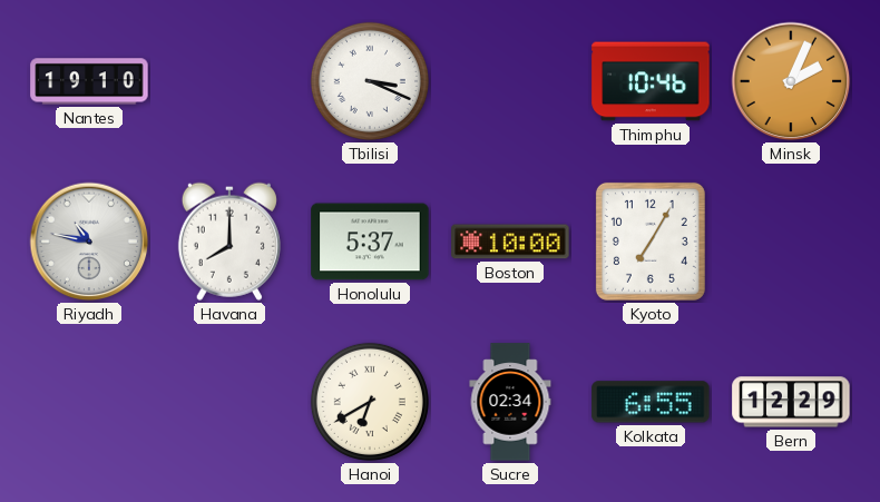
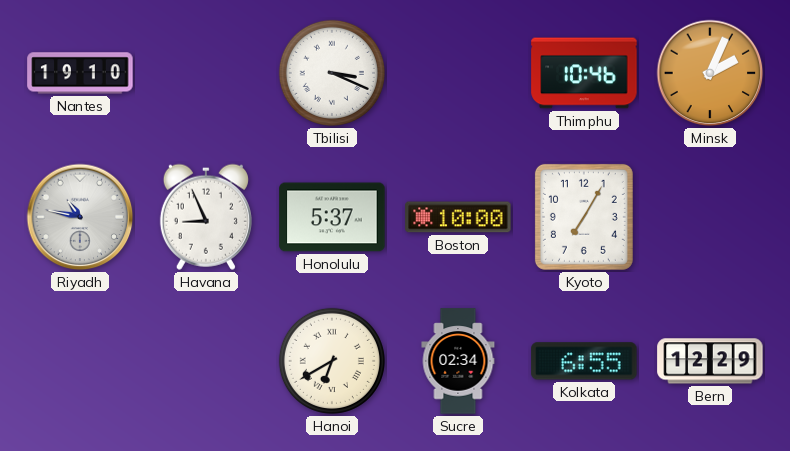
Havana: 8:00 -> 8:56 (206, 217)
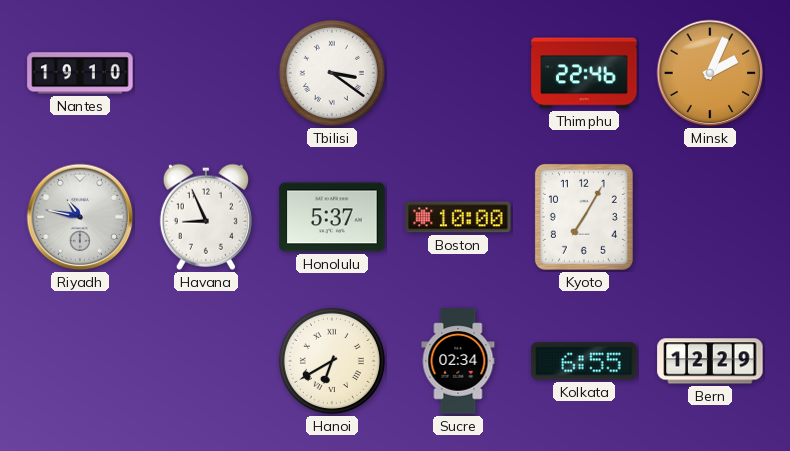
Tbilisi: 3:19 -> 3:21 (332, 73)
Thimphu: 10:46 -> 22:46 (584, 73)
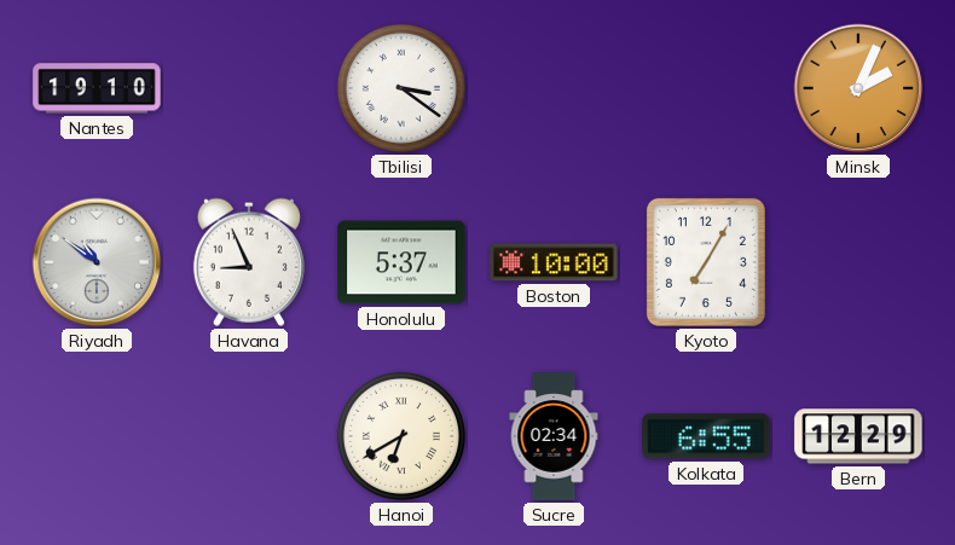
Thimphu: 22:46 -> none (584, 73)
Riyadh: 10:47 -> 10:51 (97, 262)
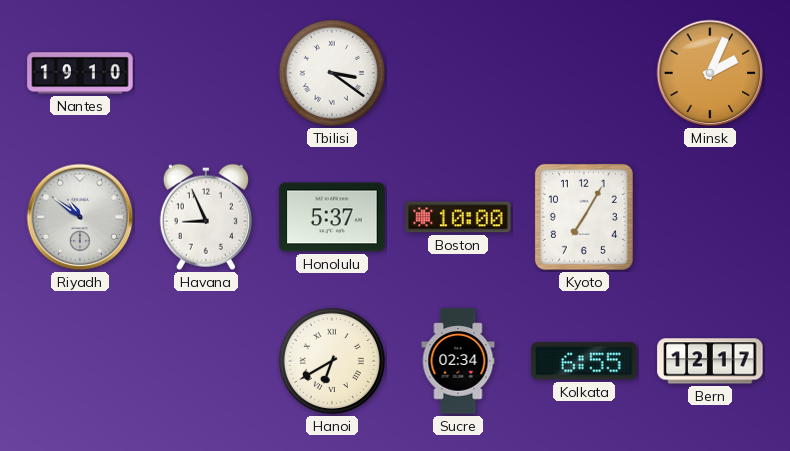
Bern: 12:29 -> 12:17 (710, 361)
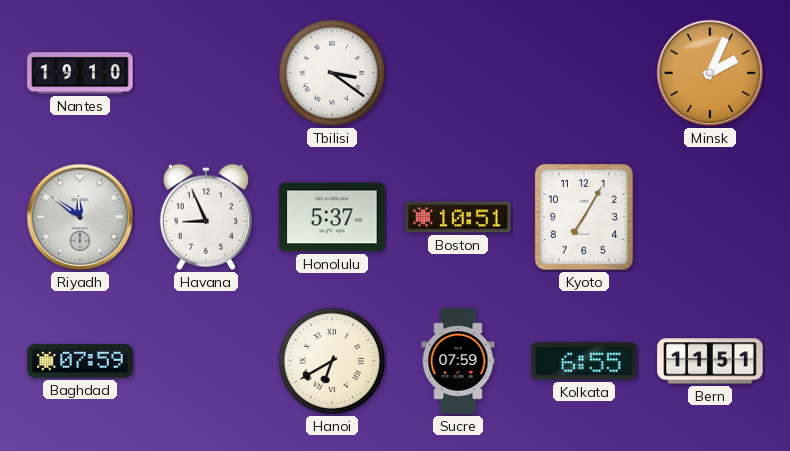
Riyadh: 10:51 -> 11:51 (80, 217)
Boston: 10:00 -> 10:51 (458, 217)
Baghdad: none -> 07:59 (80, 361)
Sucre: 02:34 -> 07:59 (458, 361)
Bern: 12:17 -> 11:51 (710, 361)
